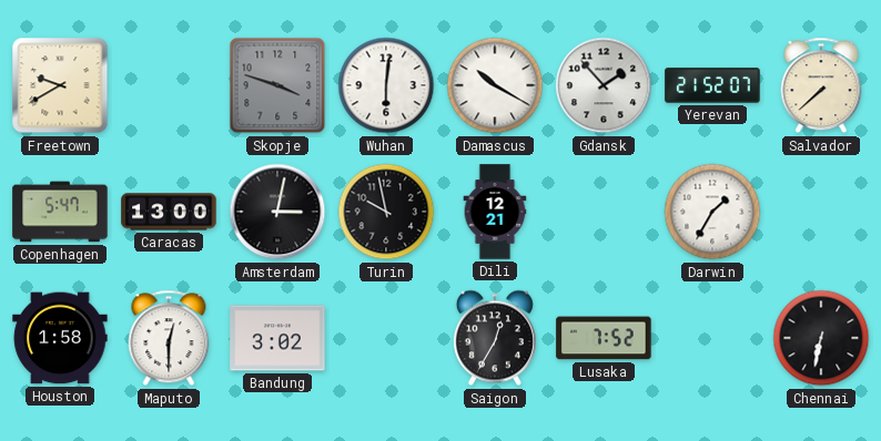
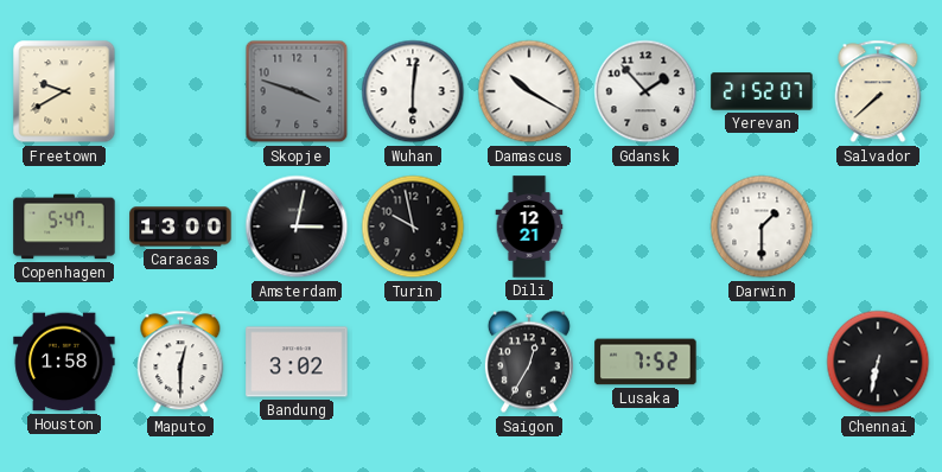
Darwin: 1:35 -> 1:30 (762, 227)
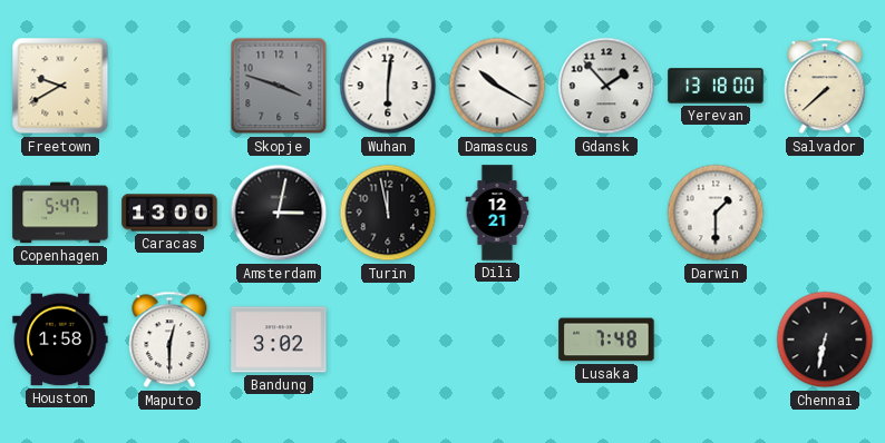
Yerevan: 21:52 -> 13:18 (716, 86)
Turin: 9:58 -> 11:58 (388, 213)
Saigon: 12:35 -> none (529, 362)
Lusaka: 7:52 -> 7:48 (606, 339)
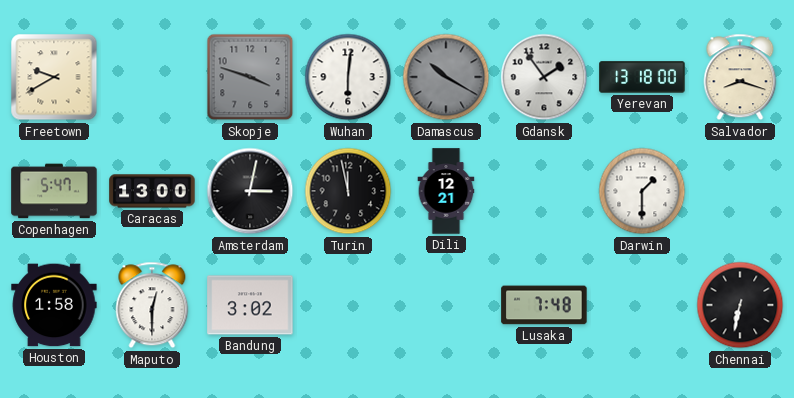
Damascus dial: white -> grey (446, 77)
Gdansk: 1:53 -> 1:54 (544, 77)
Salvador: 7:38 -> 8:18 (740, 77)
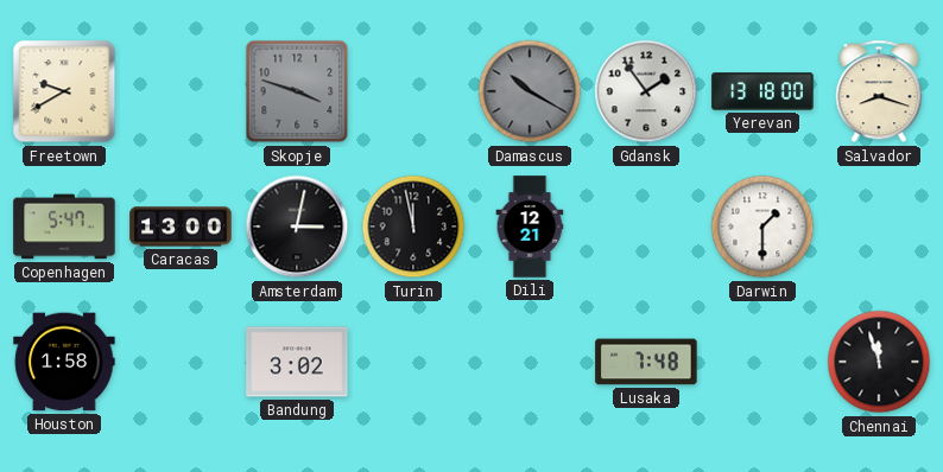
Wuhan: 6:01 -> none (348, 77)
Maputo: 12:30 -> none (152, 305)
Chennai: 6:32 -> 11:57 (879, 362)
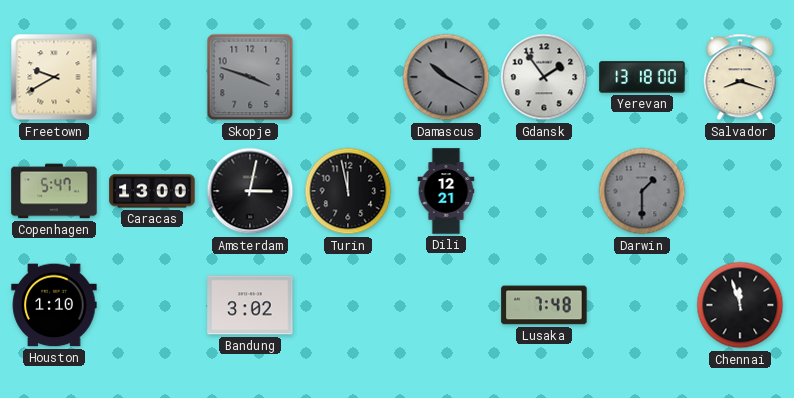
Darwin dial: white -> grey (642, 191)
Houston: 1:58 -> 1:10 (54, 305)
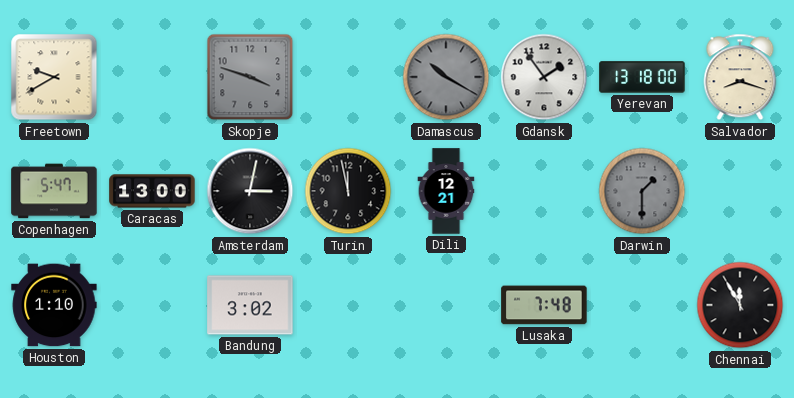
Chennai: 11:57 -> 11:55 (740, 305)
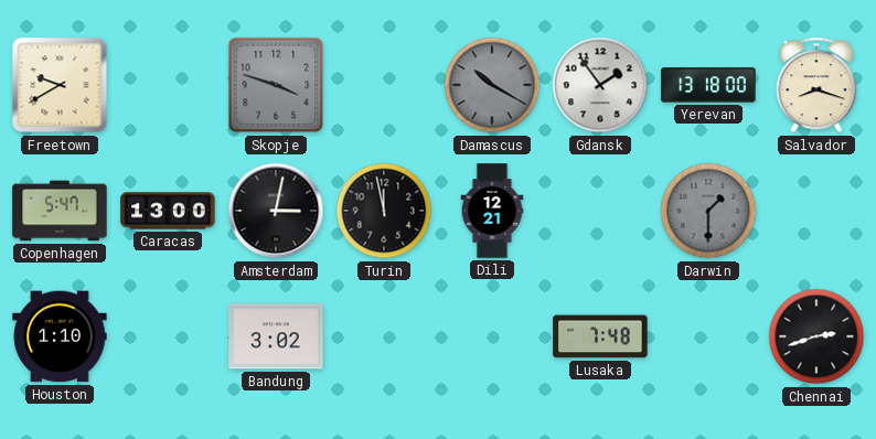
Chennai: 11:55 -> 2:42 (816, 336)
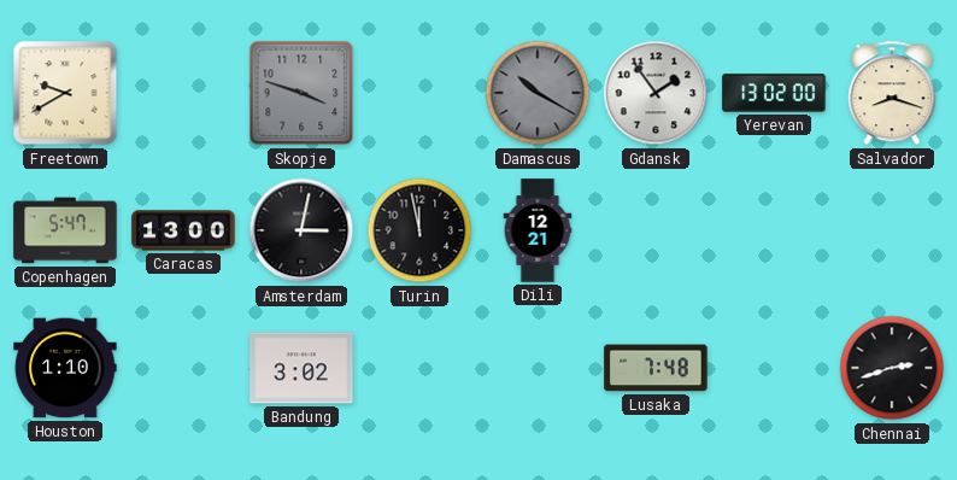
Yerevan: 13:18 -> 13:02 (774, 93)
Darwin: 1:30 -> none (708, 211)
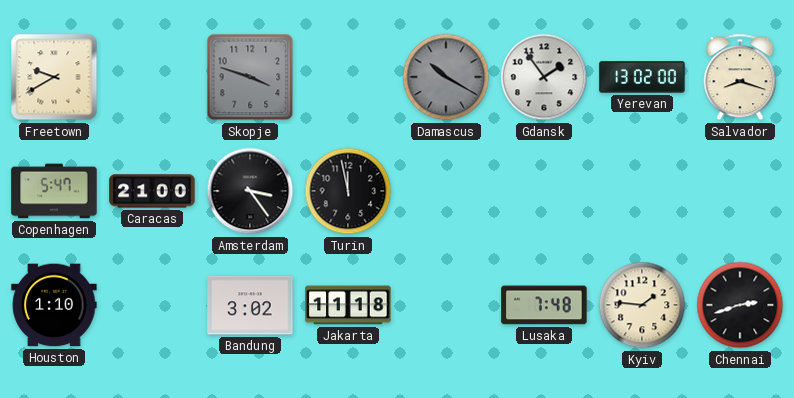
Caracas: 13:00 -> 21:00 (152, 191)
Amsterdam: 3:02 -> 3:24 (250, 191)
Dili: 12:21 -> none (538, 230)
Jakarta: none -> 11:18 (348, 305)
Kyiv: none -> 1:46 (642, 305)
